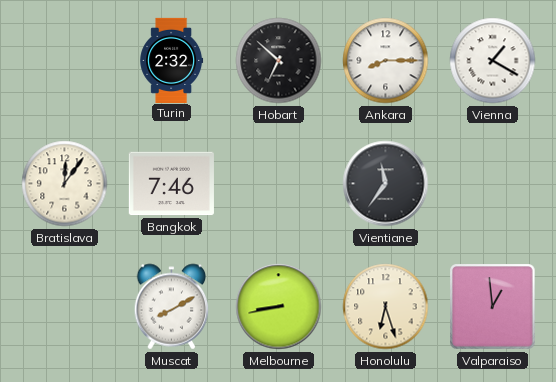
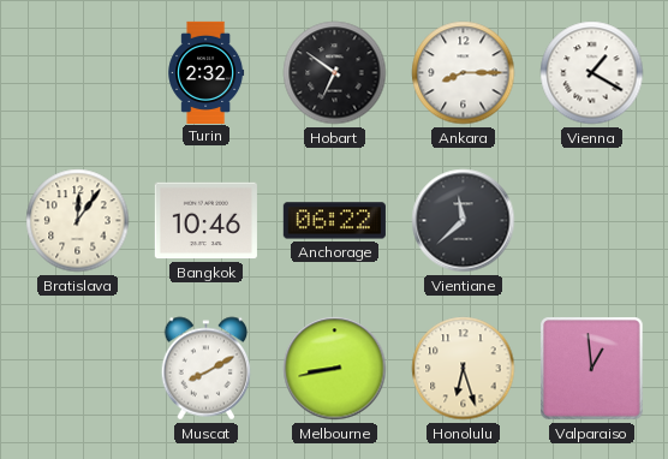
Hobart: 6:52 -> 6:51 (335, 73)
Bangkok: 7:46 -> 10:46 (205, 221)
Anchorage: none -> 06:22 (334, 221)
Vientiane: 11:36 -> 11:38 (464, 221)
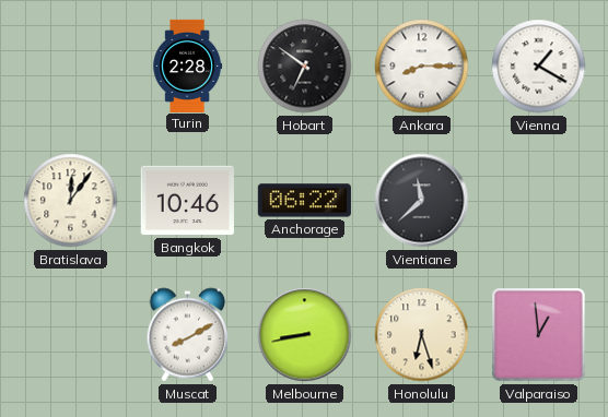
Turin: 2:32 -> 2:28 (188, 65)
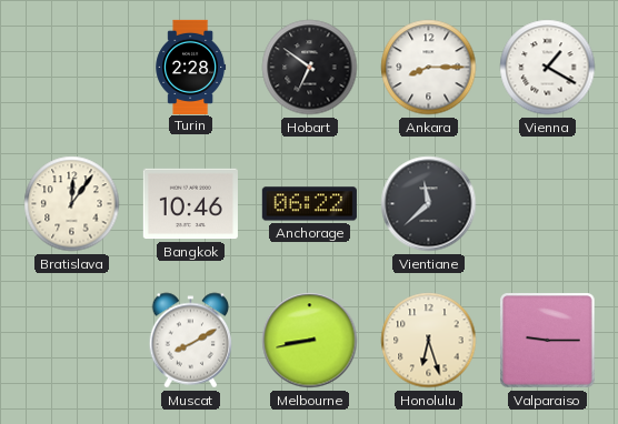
Valparaiso: 12:59 -> 9:15 (548, 341)
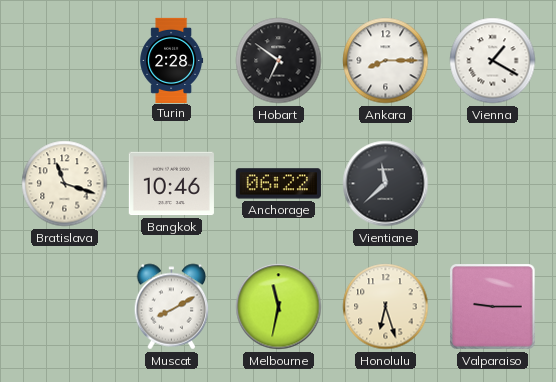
Bratislava: 12:06 -> 11:18 (65, 184)
Melbourne: 8:43 -> 11:32 (279, 307)
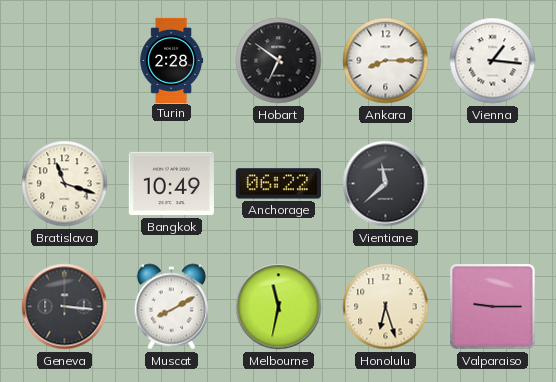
Vienna: 1:20 -> 1:16 (493, 61)
Bangkok: 10:46 -> 10:49 (171, 184)
Geneva: none -> 3:16 (65, 307)
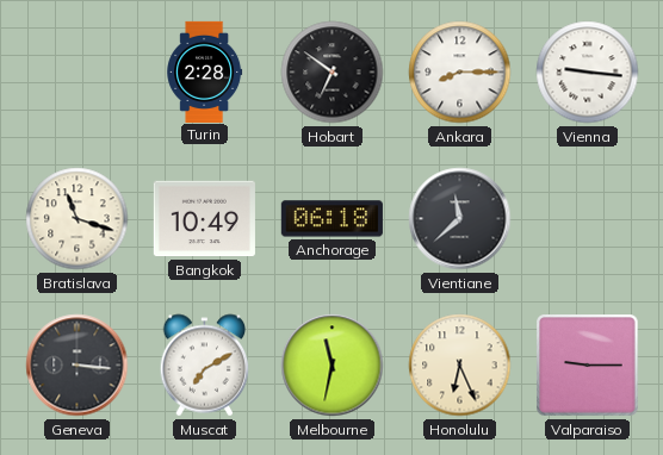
Vienna: 1:16 -> 9:16 (588, 73)
Anchorage: 06:22 -> 06:18 (331, 219)
Muscat: 8:10 -> 7:10 (205, 366)
Honolulu: 6:27 -> 6:26 (460, 366)
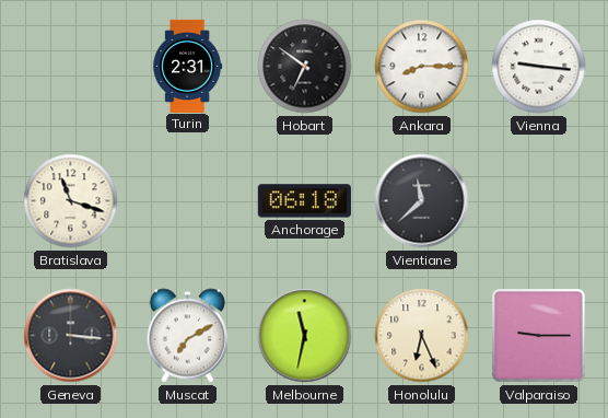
Turin: 2:28 -> 2:31 (188, 66)
Bangkok: 10:49 -> none (204, 219)
